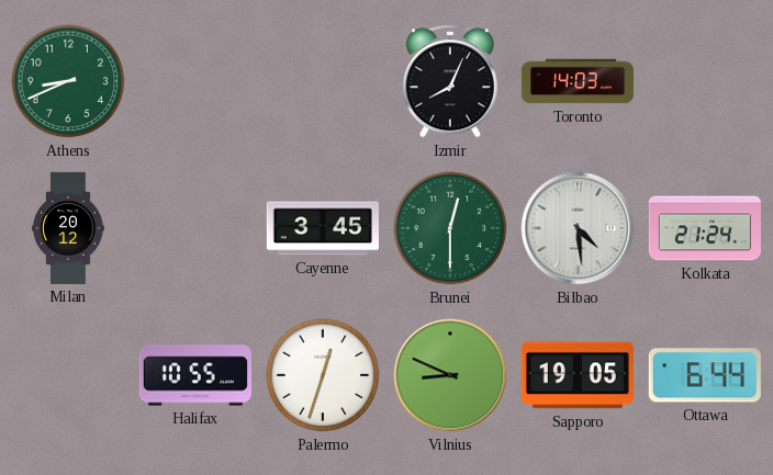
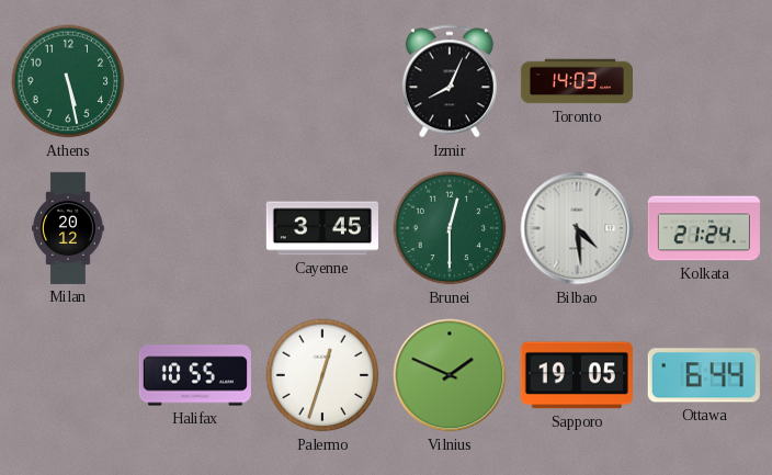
Athens: 8:41 -> 5:28 (68, 81)
Vilnius: 8:49 -> 1:49 (450, 375)
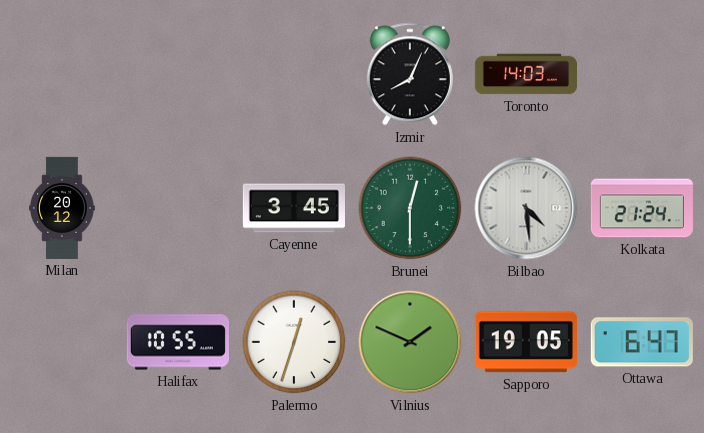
Athens: 5:28 -> none (68, 81)
Ottawa: 6:44 -> 6:47 (642, 342)
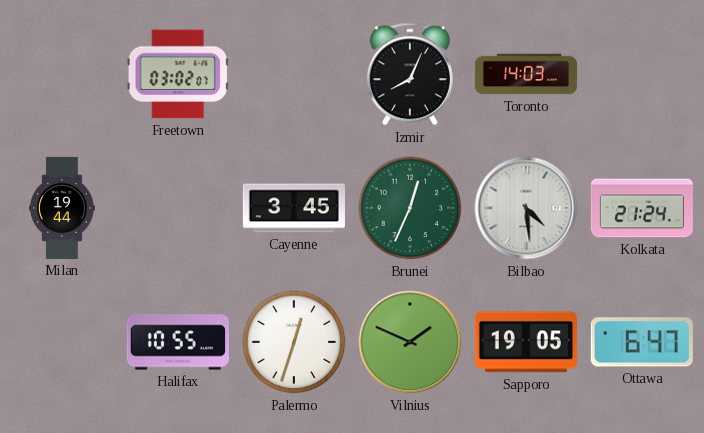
Freetown: none -> 03:02 (178, 74)
Milan: 20:12 -> 19:44 (63, 208)
Brunei: 12:30 -> 12:34 (410, 208)
